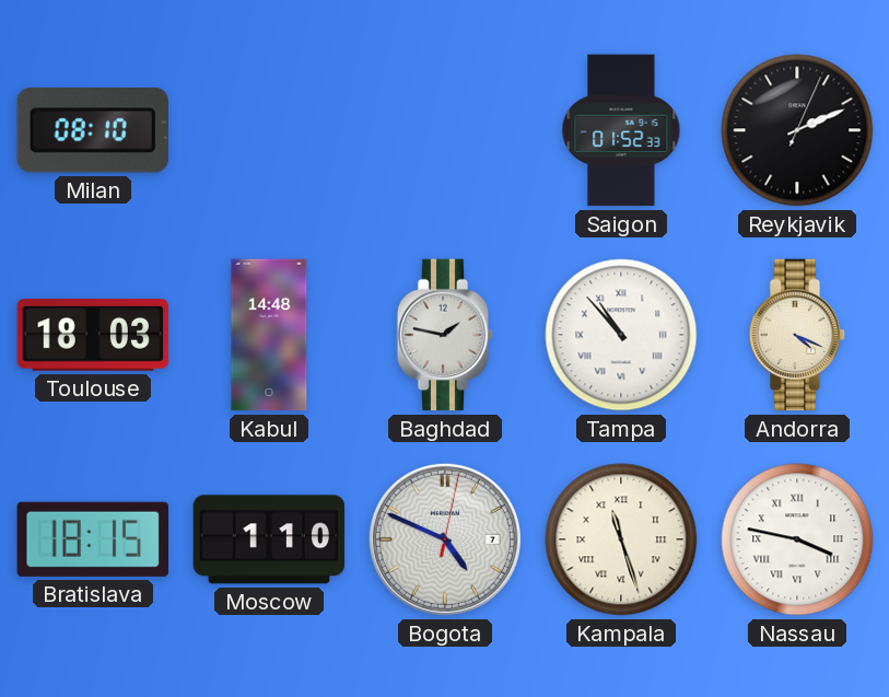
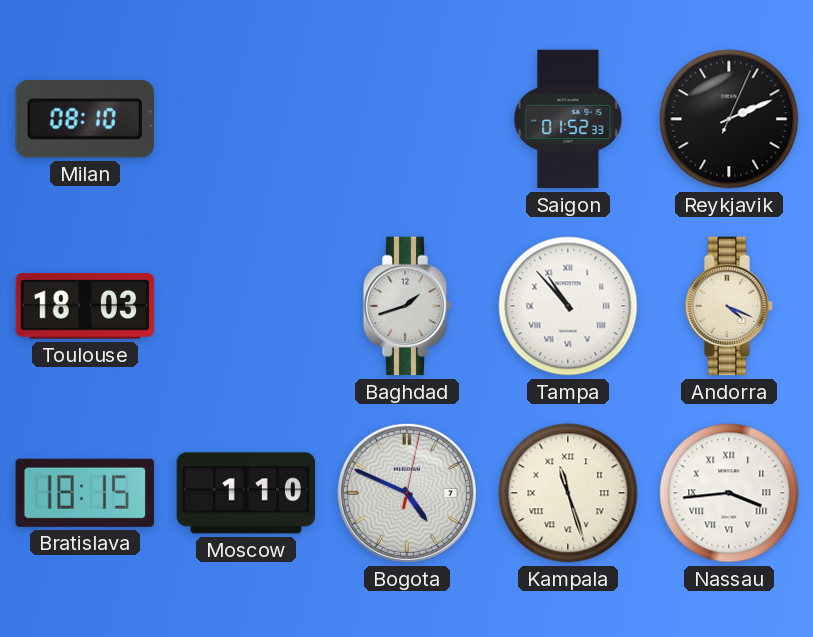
Kabul: 14:48 -> none (269, 335)
Baghdad: 1:47 -> 1:42 (407, 306)
Nassau: 3:47 -> 3:44 (729, 493)
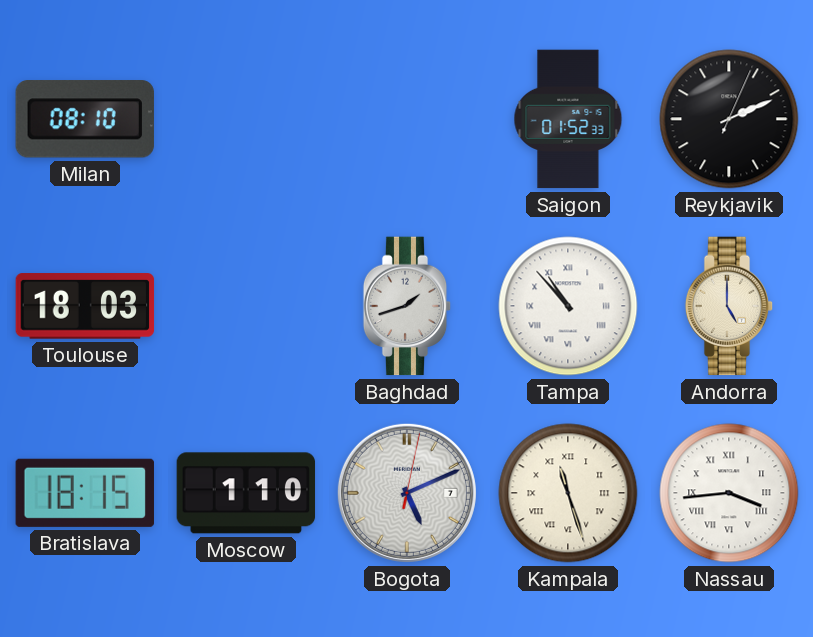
Andorra: 4:19 -> 5:00 (729, 306)
Bogota: 4:49 -> 5:11 (407, 493)
